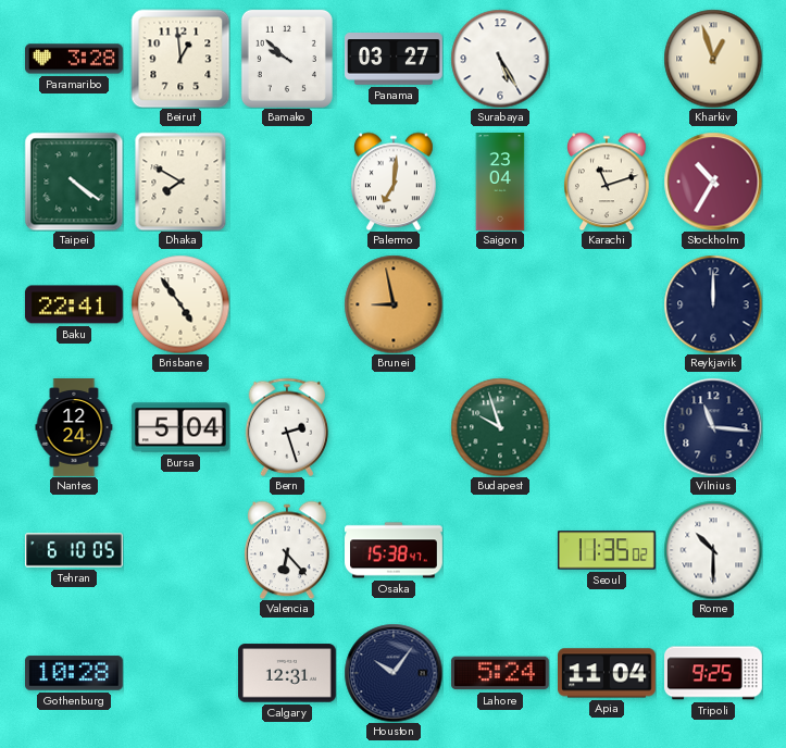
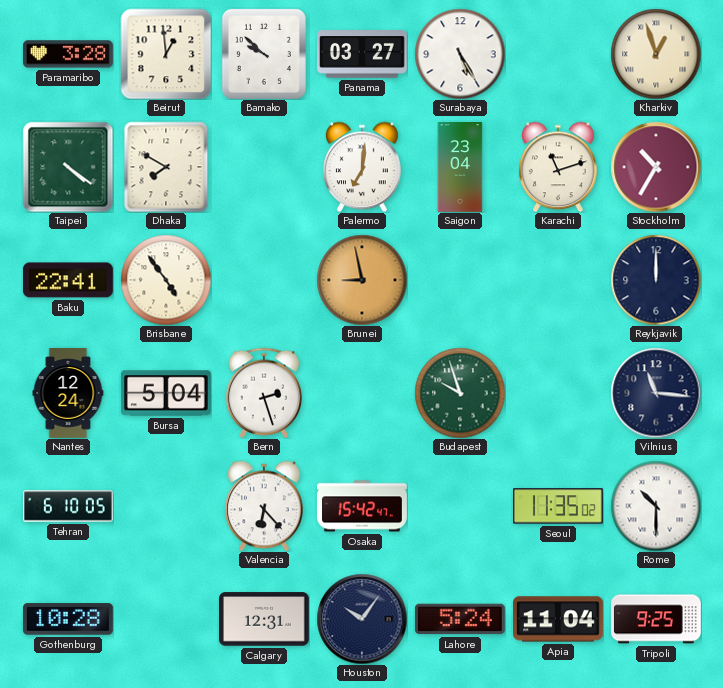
Osaka: 15:38 -> 15:42 (363, 506)
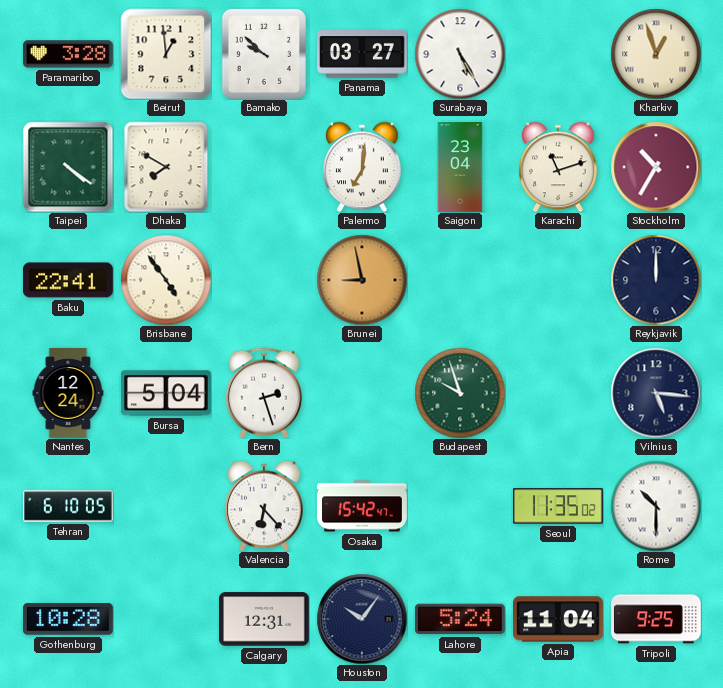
Vilnius: 11:16 -> 5:16 (656, 393)
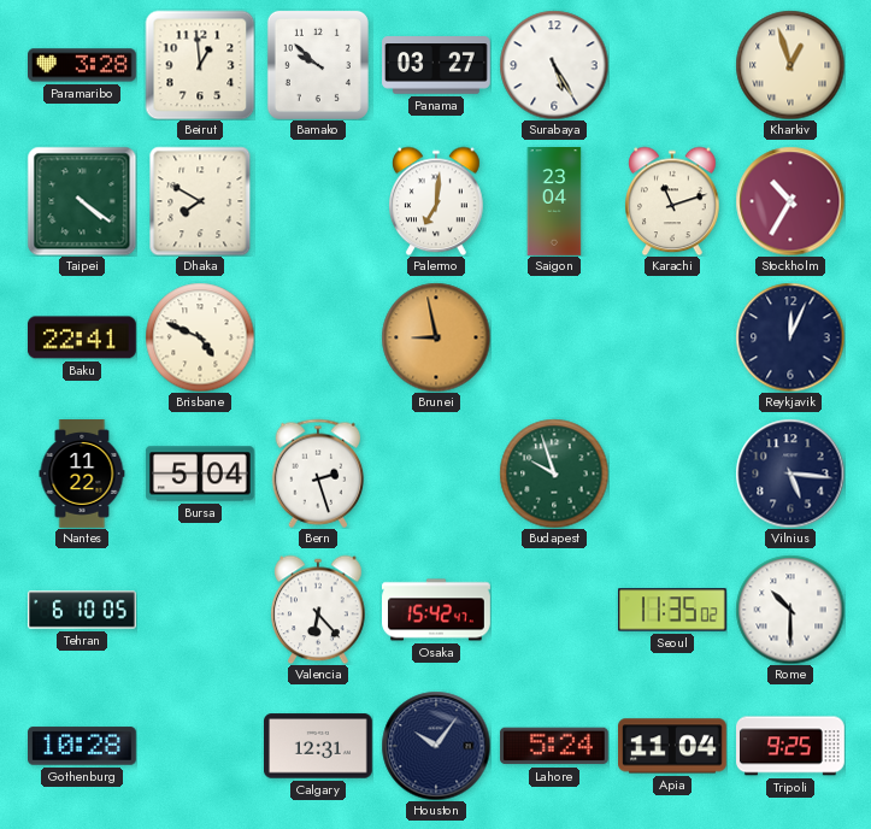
Brisbane: 4:54 -> 4:49 (200, 337)
Reykjavik: 12:00 -> 12:04 (790, 337)
Nantes: 12:24 -> 11:22 (82, 475)
